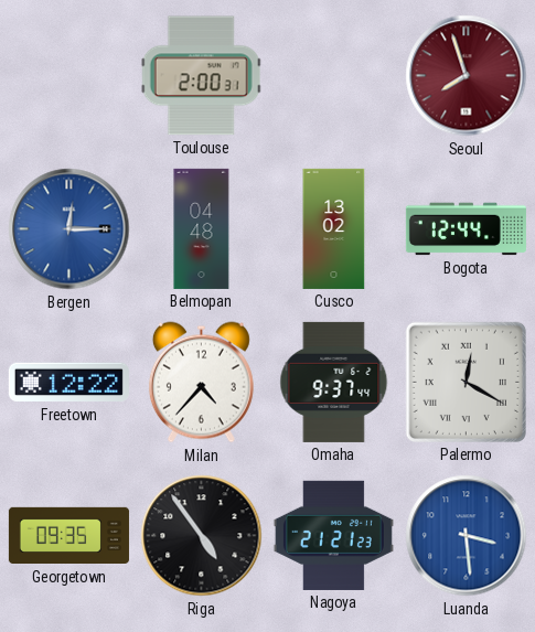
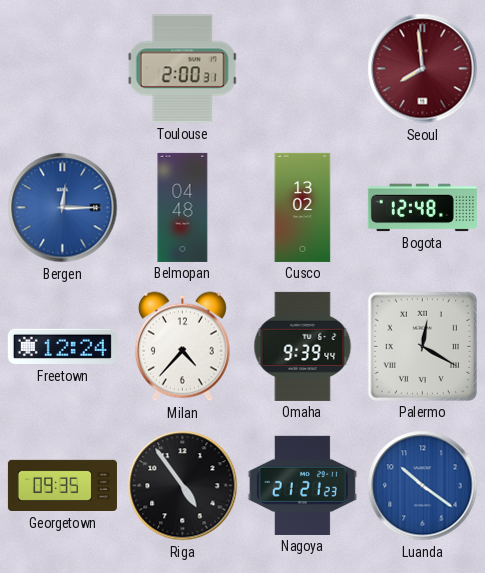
Seoul: 7:57 -> 7:59 (423, 69)
Bogota: 12:44 -> 12:48 (422, 208)
Freetown: 12:22 -> 12:24 (62, 347)
Omaha: 9:37 -> 9:39 (303, 346)
Luanda: 3:29 -> 10:21 (423, 486)
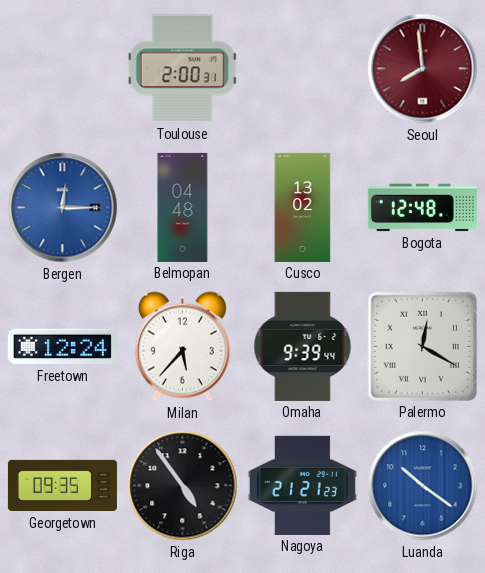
Milan: 4:37 -> 5:37 (182, 347)
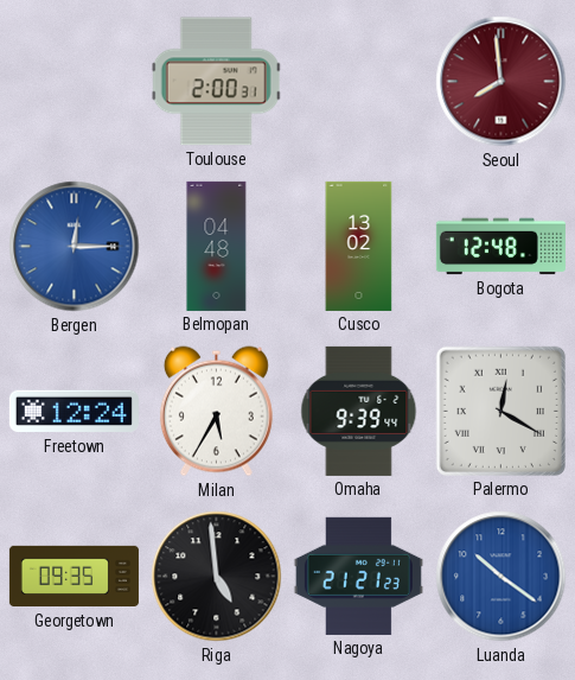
Milan: 5:37 -> 5:35 (216, 412)
Riga: 4:54 -> 4:59 (217, 577)
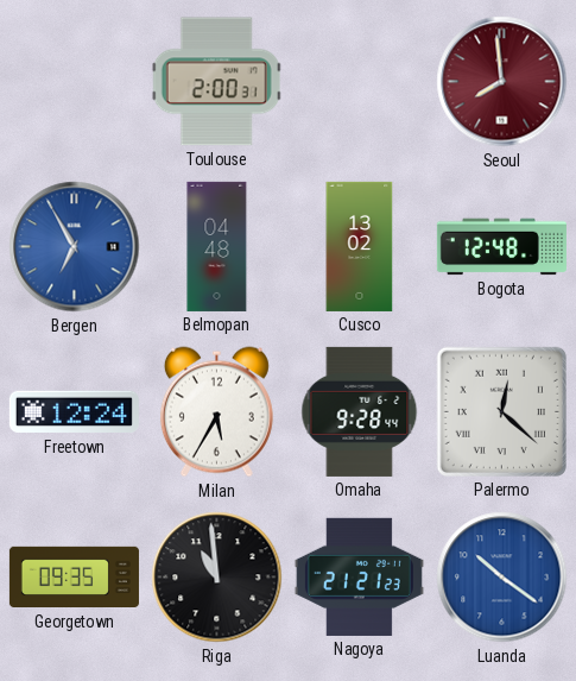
Bergen: 12:15 -> 6:55 (75, 247)
Omaha: 9:39 -> 9:28 (360, 411)
Palermo: 12:20 -> 12:22 (501, 411)
Riga: 4:59 -> 10:59 (217, 578)
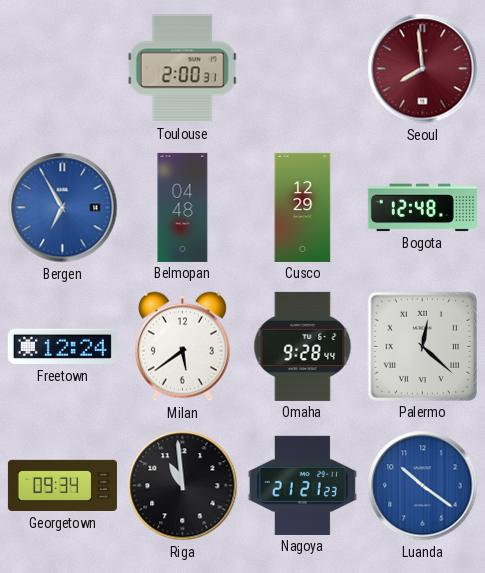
Cusco: 13:02 -> 12:29 (303, 207)
Milan: 5:35 -> 5:39 (182, 347)
Georgetown: 09:35 -> 09:34 (62, 486)
